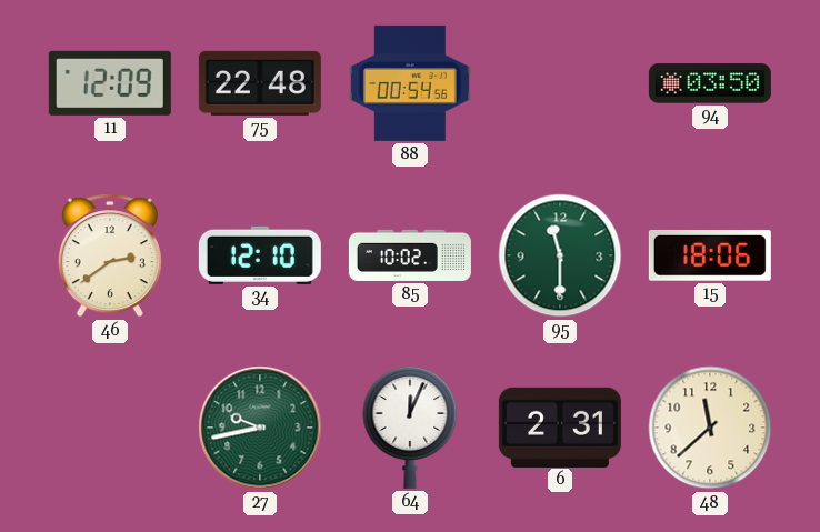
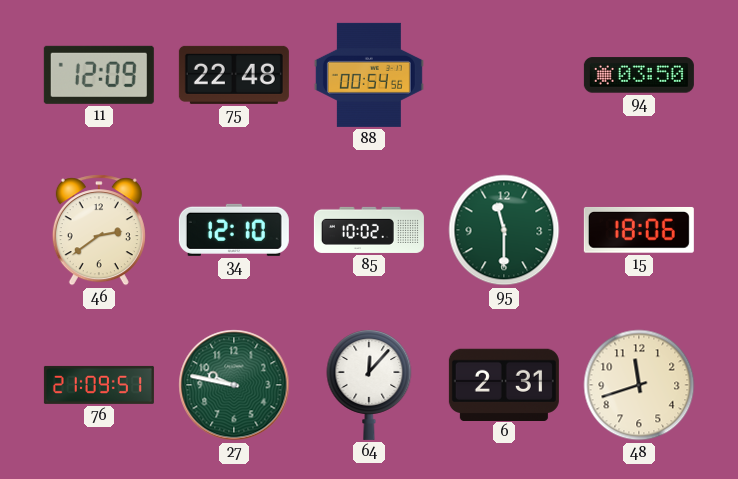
76: none -> 21:09 (99, 385)
27: 9:43 -> 9:47 (234, 385)
64: 12:04 -> 12:07 (369, 385)
48: 11:38 -> 11:42 (639, 385)
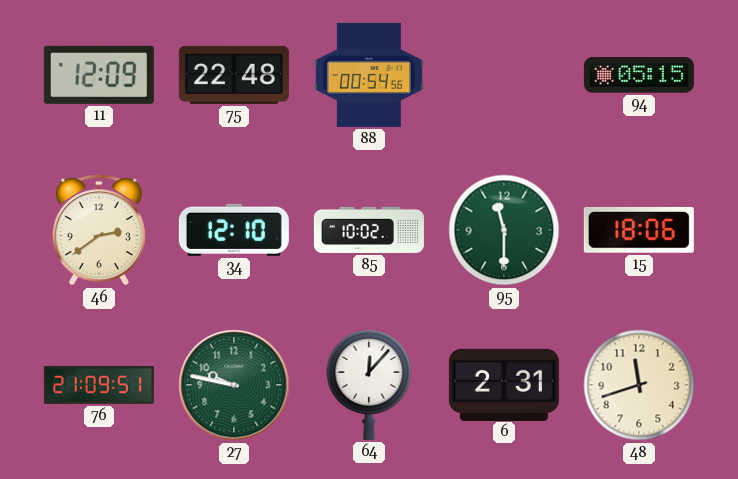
94: 03:50 -> 05:15 (639, 75)
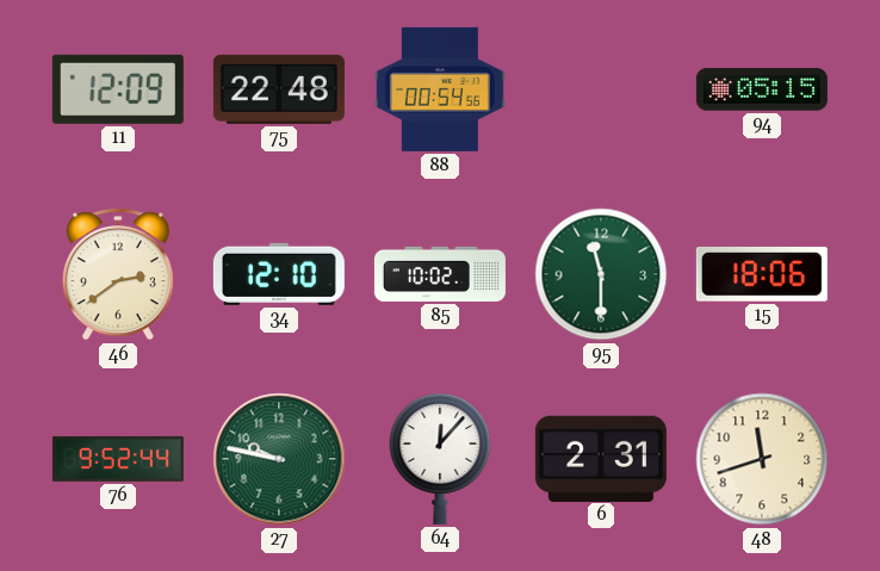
76: 21:09 -> 9:52 (118, 459)
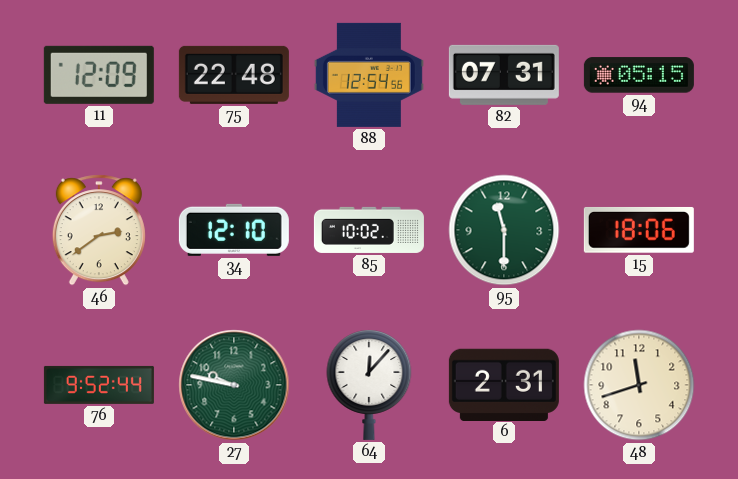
88: 00:54 -> 12:54 (369, 75)
82: none -> 07:31 (504, 75)
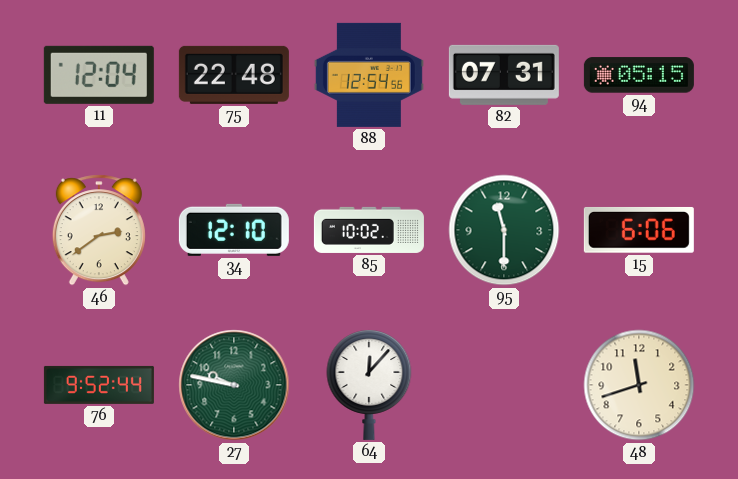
11: 12:09 -> 12:04 (99, 75)
15: 18:06 -> 6:06 (639, 230)
6: 2:31 -> none (504, 384)
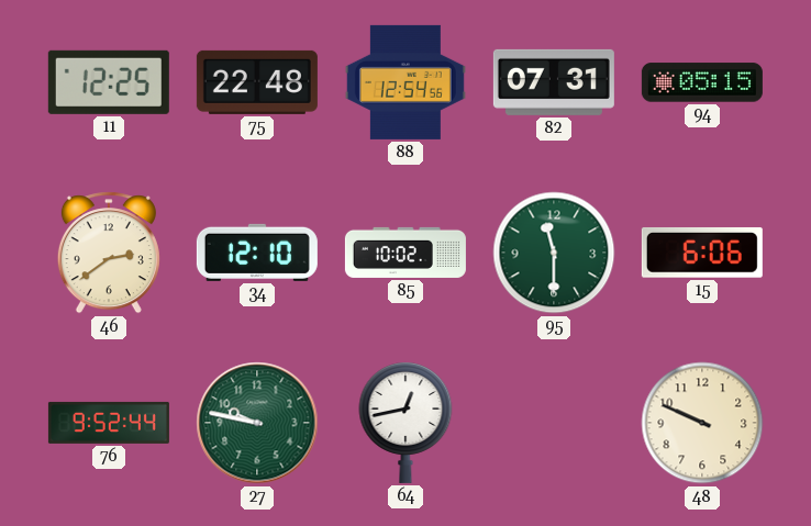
11: 12:04 -> 12:25 (109, 82)
64: 12:07 -> 12:43 (405, 423)
48: 11:42 -> 9:49 (702, 423)
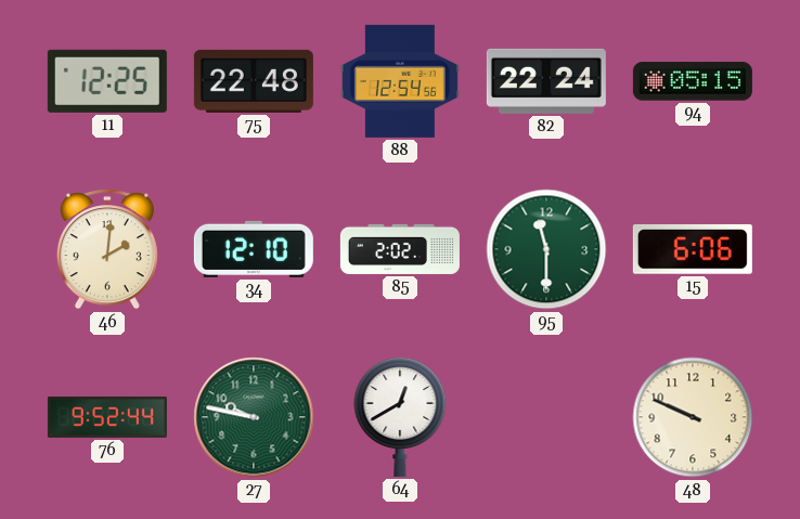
82: 07:31 -> 22:24 (546, 81)
46: 2:39 -> 2:01 (107, 249)
85: 10:02 -> 2:02 (400, 249)
64: 12:43 -> 12:40 (400, 417)
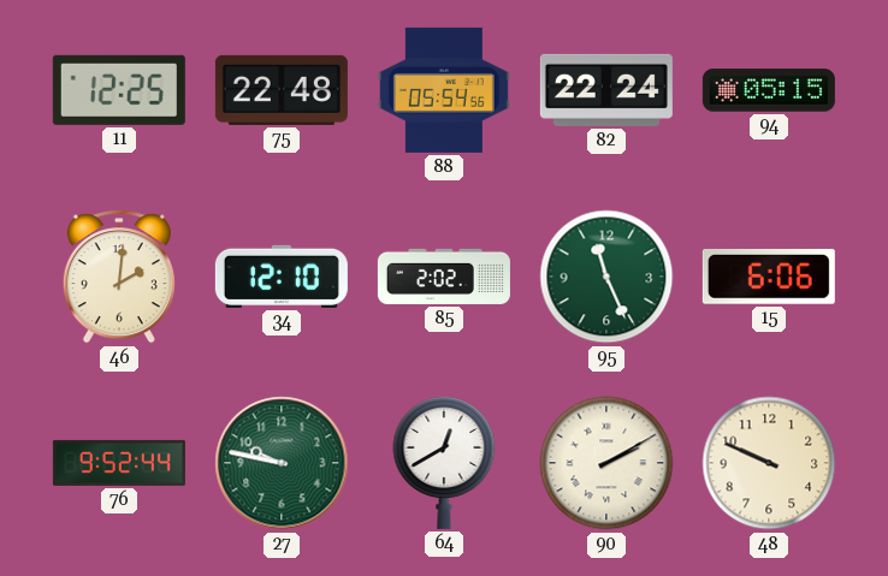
88: 12:54 -> 05:54 (444, 90)
95: 11:30 -> 11:26 (606, 277)
90: none -> 2:10 (606, 463)
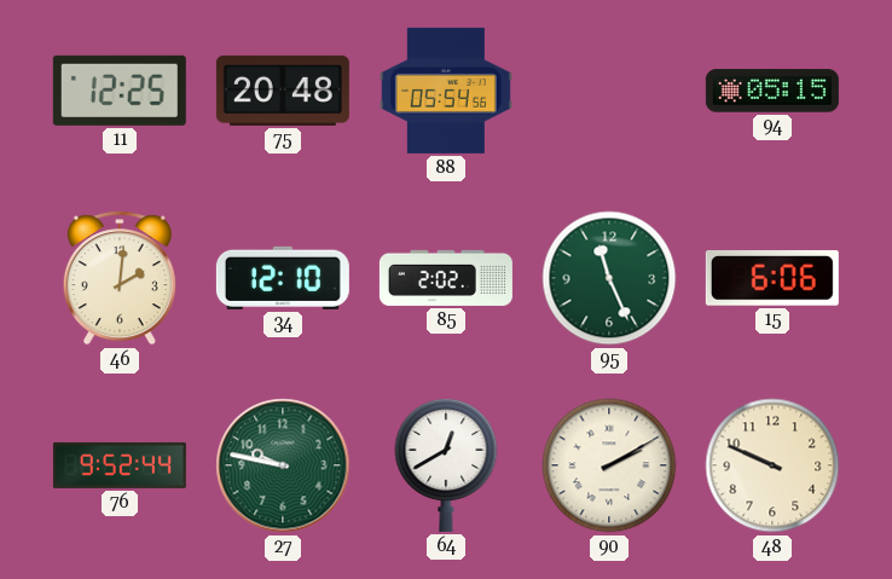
75: 22:48 -> 20:48 (283, 91)
82: 22:24 -> none (606, 90)
